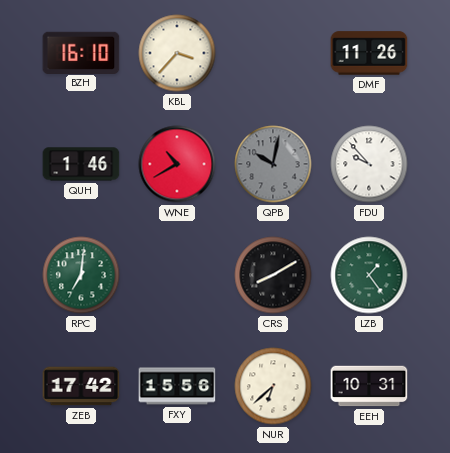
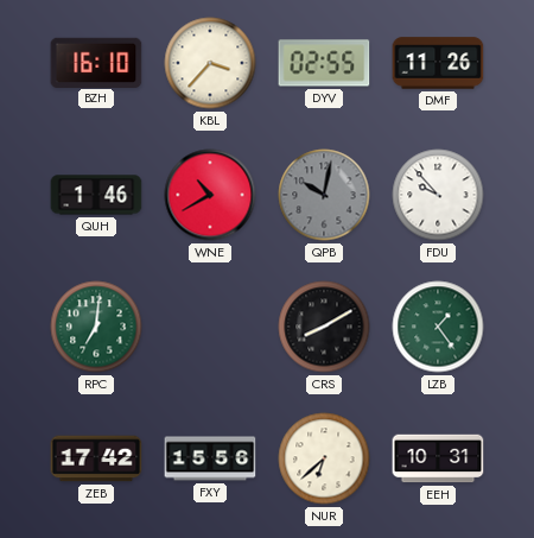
DYV: none -> 02:55 (324, 63)
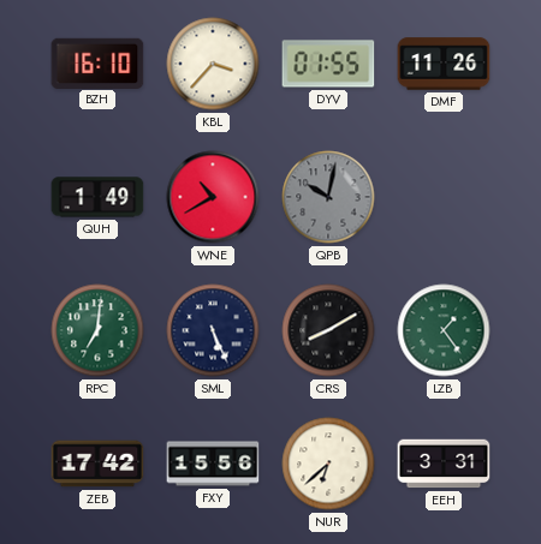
DYV: 02:55 -> 01:55 (328, 64)
QUH: 1:46 -> 1:49 (97, 197)
FDU: 9:53 -> none (438, 195)
SML: none -> 5:26 (213, 330)
EEH: 10:31 -> 3:31 (444, 464)
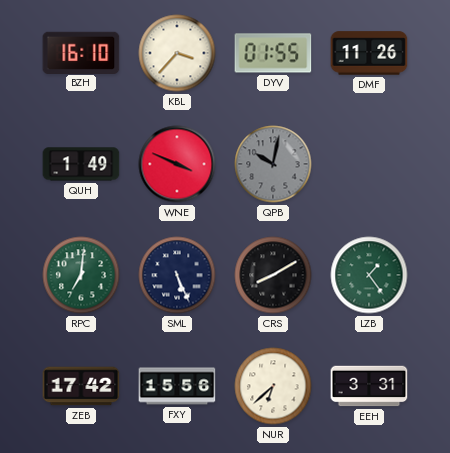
WNE: 10:40 -> 3:49 (177, 164)
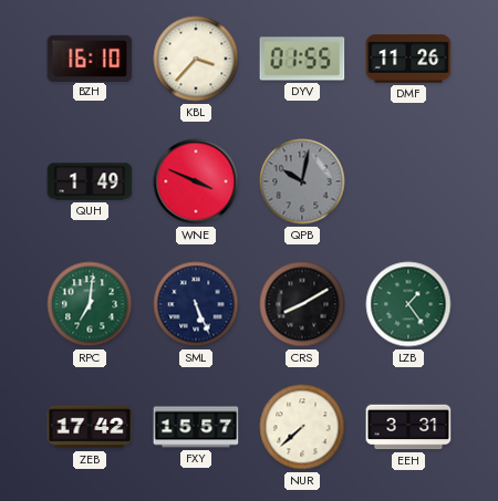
FXY: 15:56 -> 15:57 (196, 427)
NUR: 6:38 -> 7:38 (302, 427)
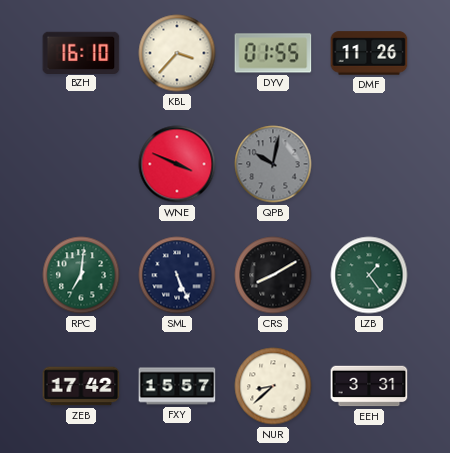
QUH: 1:49 -> none (90, 181)
NUR: 7:38 -> 8:38 (273, 386)
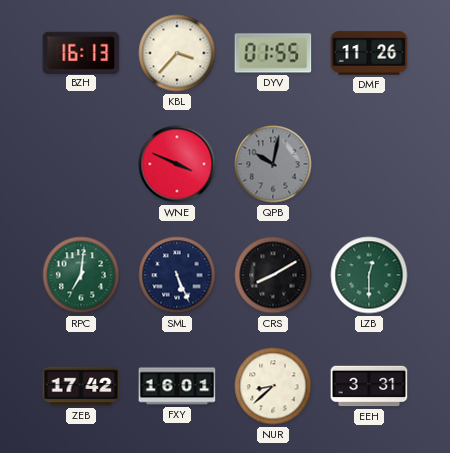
BZH: 16:10 -> 16:13 (81, 52)
LZB: 1:24 -> 12:30 (369, 275)
FXY: 15:57 -> 16:01 (177, 386)
